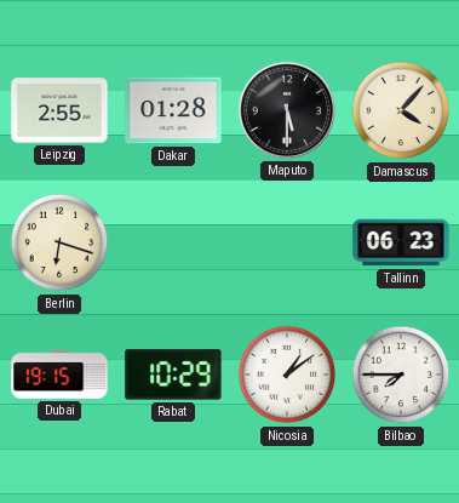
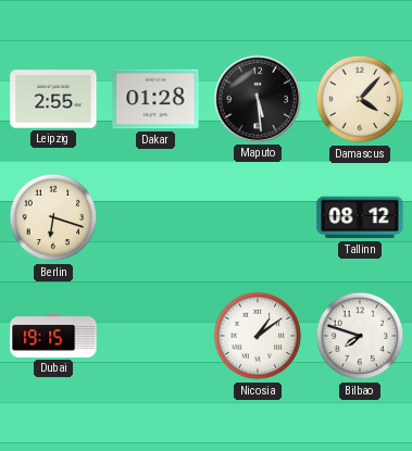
Maputo: 5:30 -> 5:29 (258, 99)
Tallinn: 06:23 -> 08:12 (360, 217)
Rabat: 10:29 -> none (173, 375)
Bilbao: 7:45 -> 7:48 (360, 336)
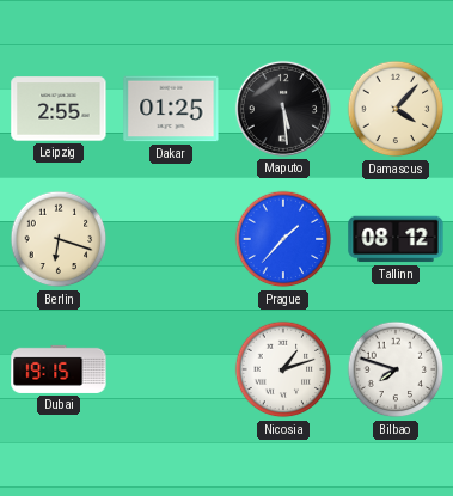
Dakar: 01:28 -> 01:25 (171, 109)
Prague: none -> 1:37 (283, 239)
Nicosia: 1:09 -> 1:12 (283, 369)
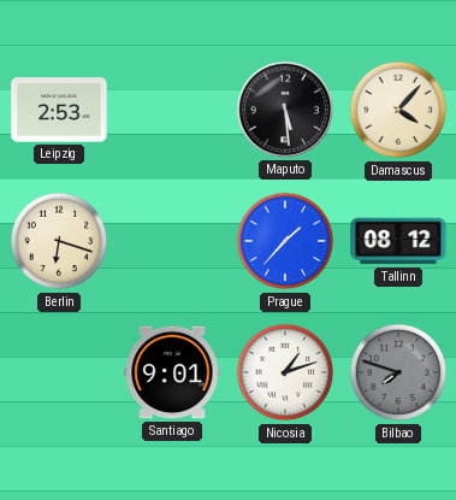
Leipzig: 2:55 -> 2:53 (59, 110)
Dakar: 01:25 -> none (171, 109)
Dubai: 19:15 -> none (59, 369)
Santiago: none -> 9:01 (172, 372)
Bilbao dial: white -> grey (398, 372)
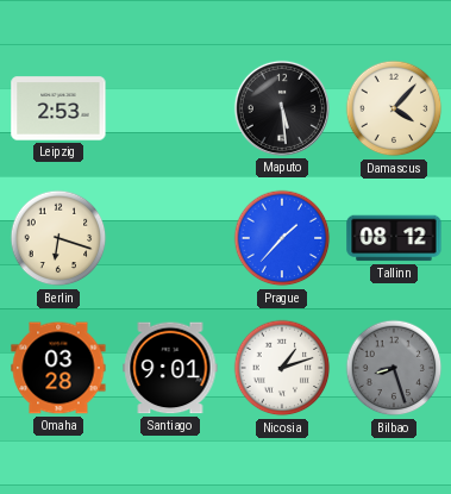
Omaha: none -> 03:28 (58, 368)
Bilbao: 7:48 -> 8:27 (394, 368)
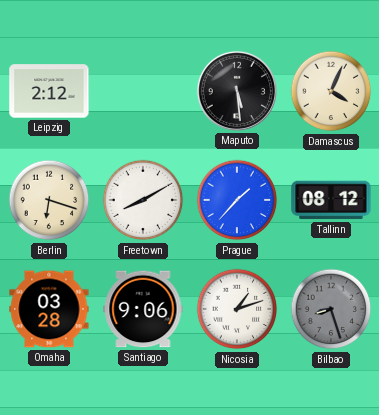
Leipzig: 2:53 -> 2:12 (49, 91)
Damascus: 4:07 -> 4:04 (331, 91)
Freetown: none -> 8:10 (143, 200)
Santiago: 9:01 -> 9:06 (143, 309)
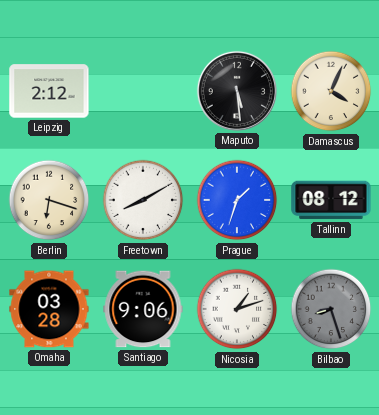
Prague: 1:37 -> 1:33 (237, 200)
